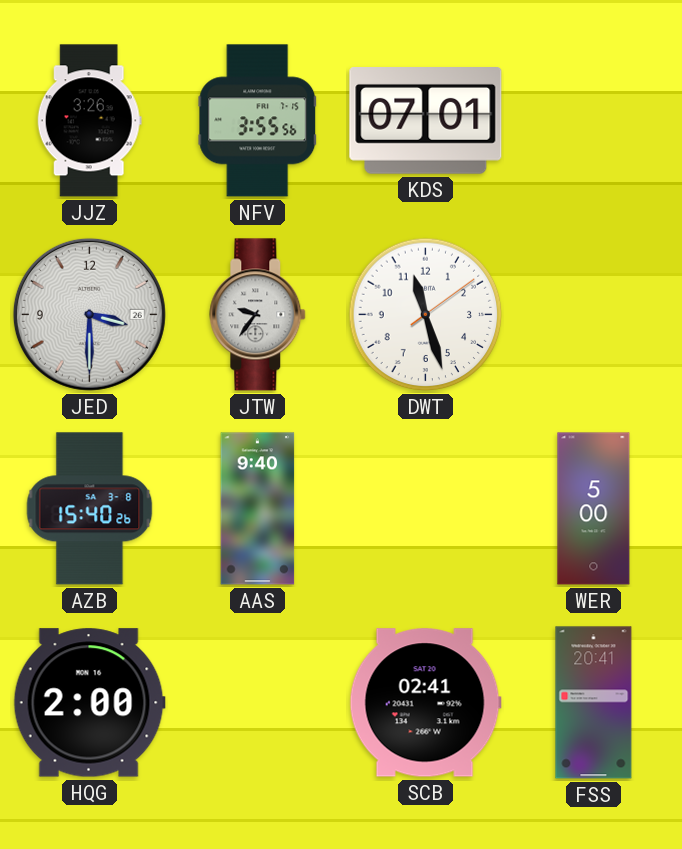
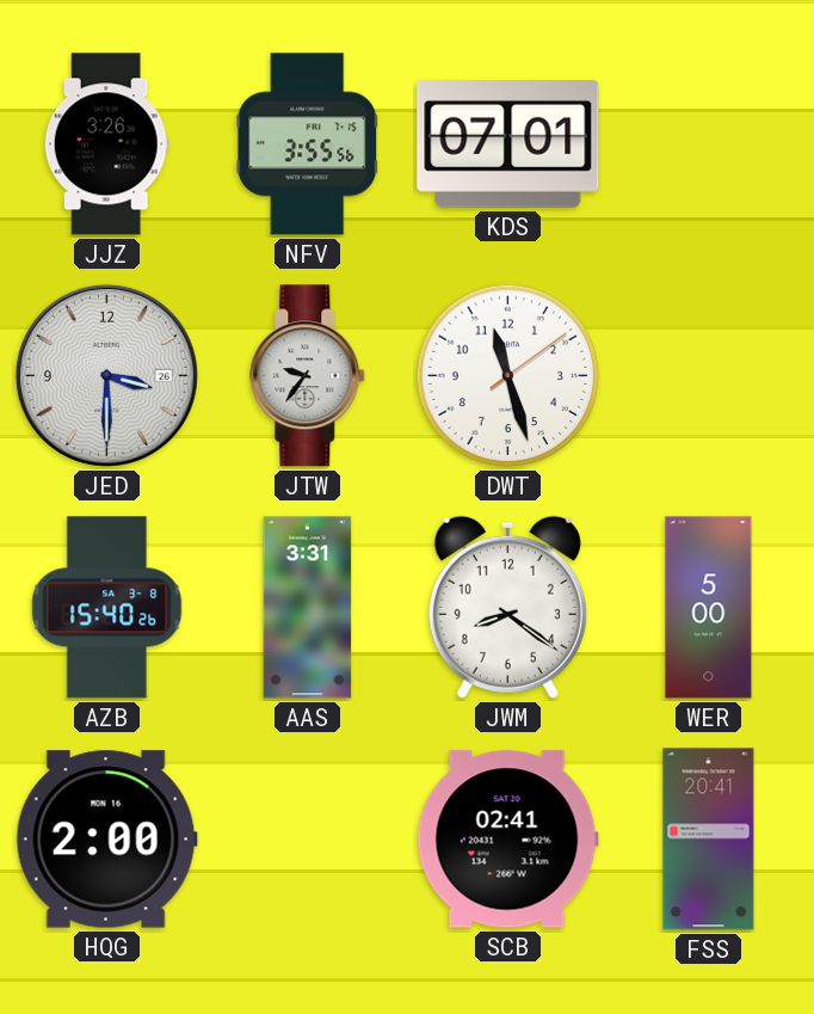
AAS: 9:40 -> 3:31 (308, 608)
JWM: none -> 8:21 (507, 607)
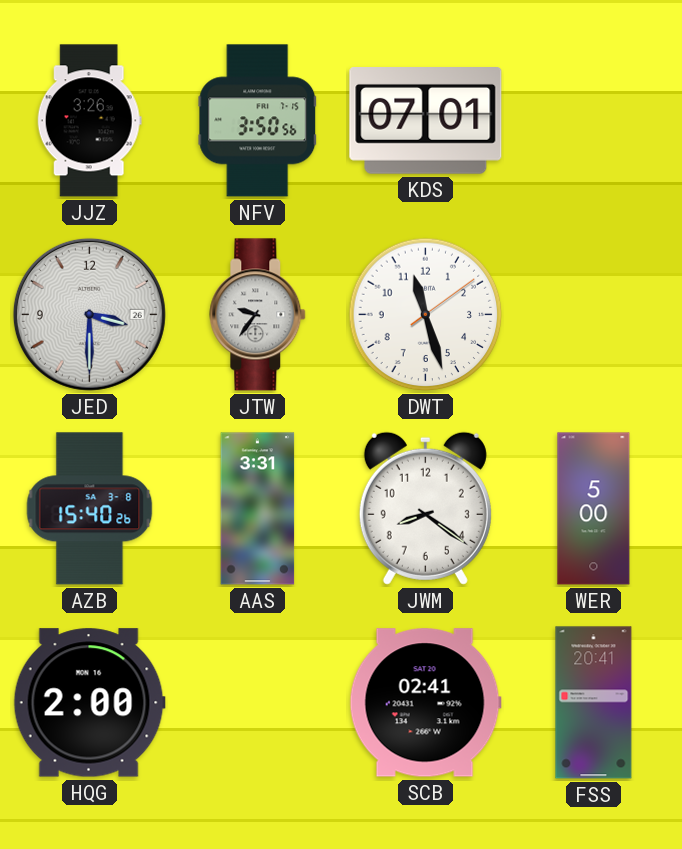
NFV: 3:55 -> 3:50 (258, 121)
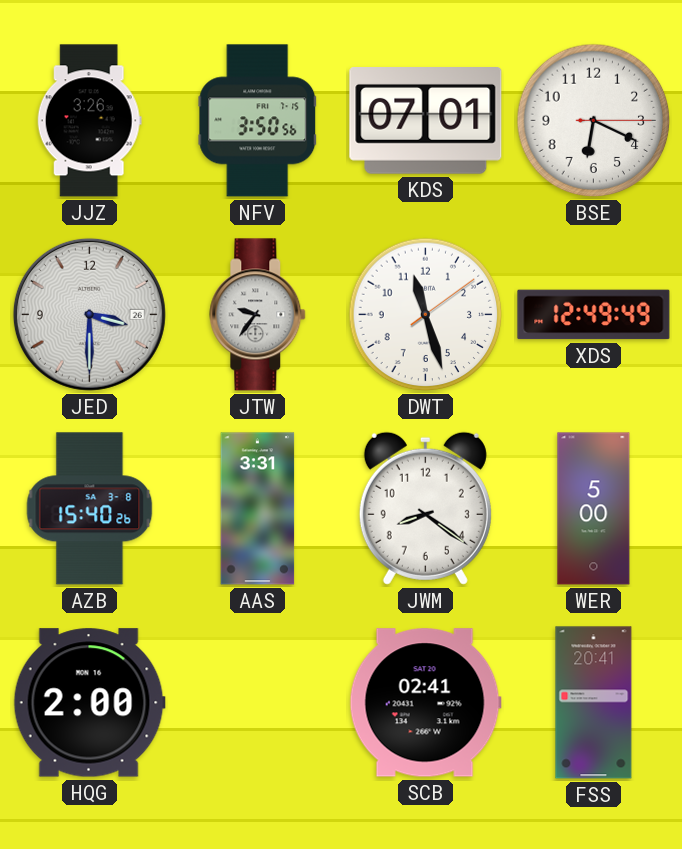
BSE: none -> 6:19 (594, 121)
XDS: none -> 12:49 (594, 315)
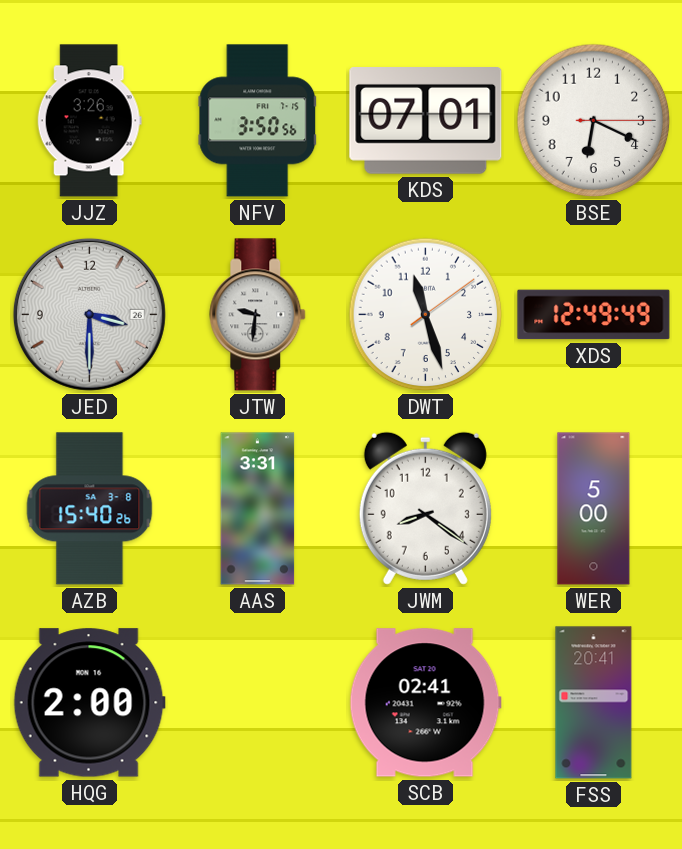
JTW: 9:36 -> 9:31 (258, 315)
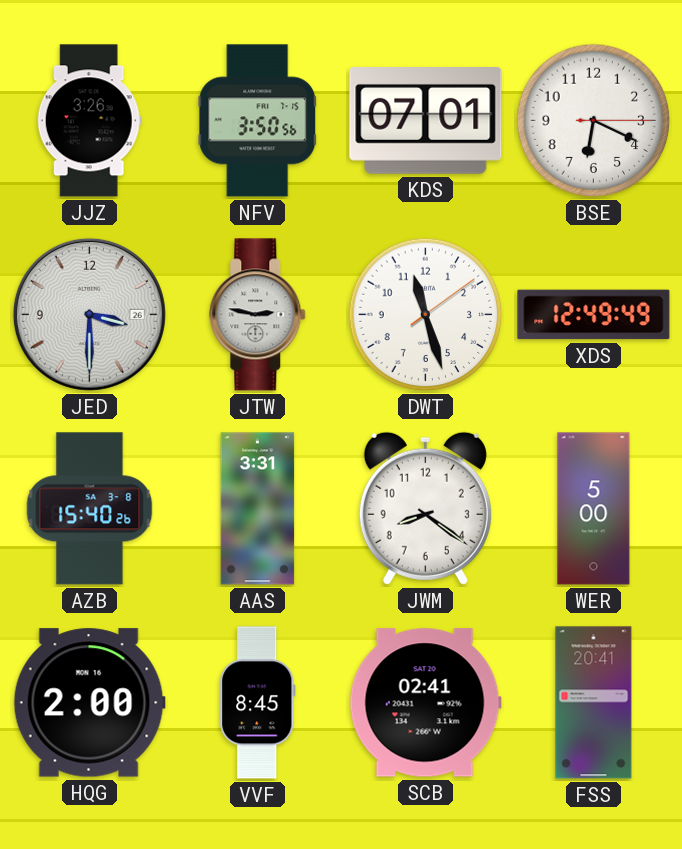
JTW: 9:31 -> 2:47 (258, 315)
VVF: none -> 8:45 (258, 703)
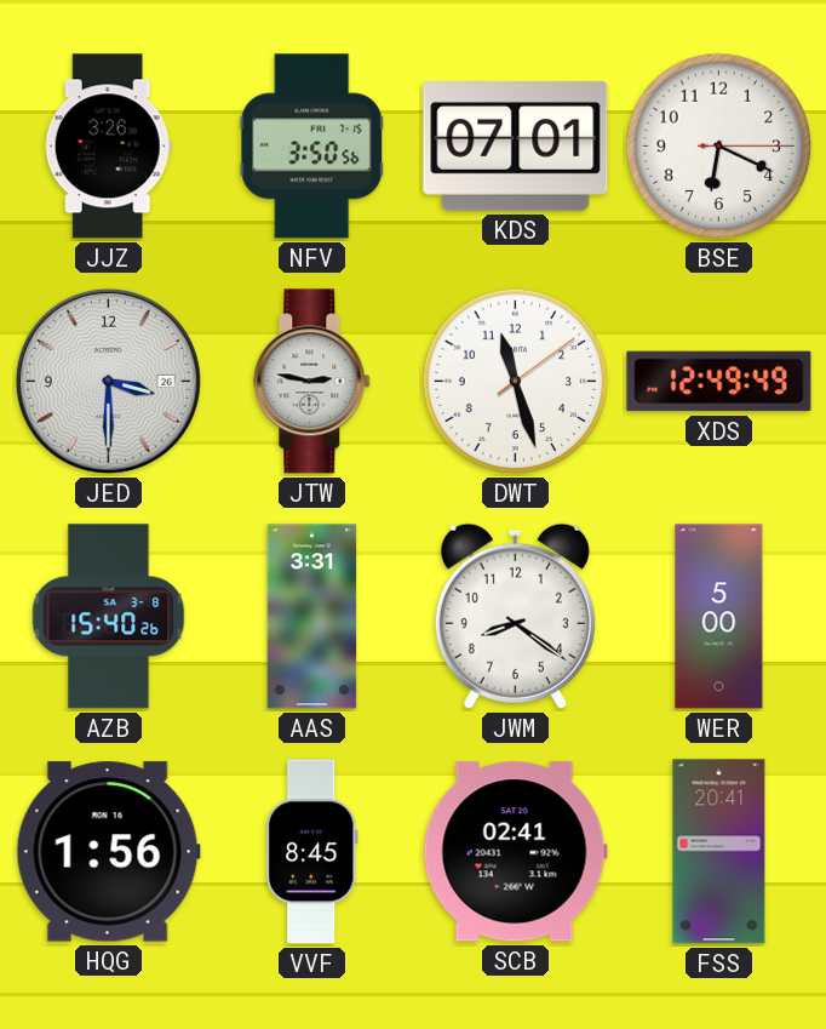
HQG: 2:00 -> 1:56 (108, 852)
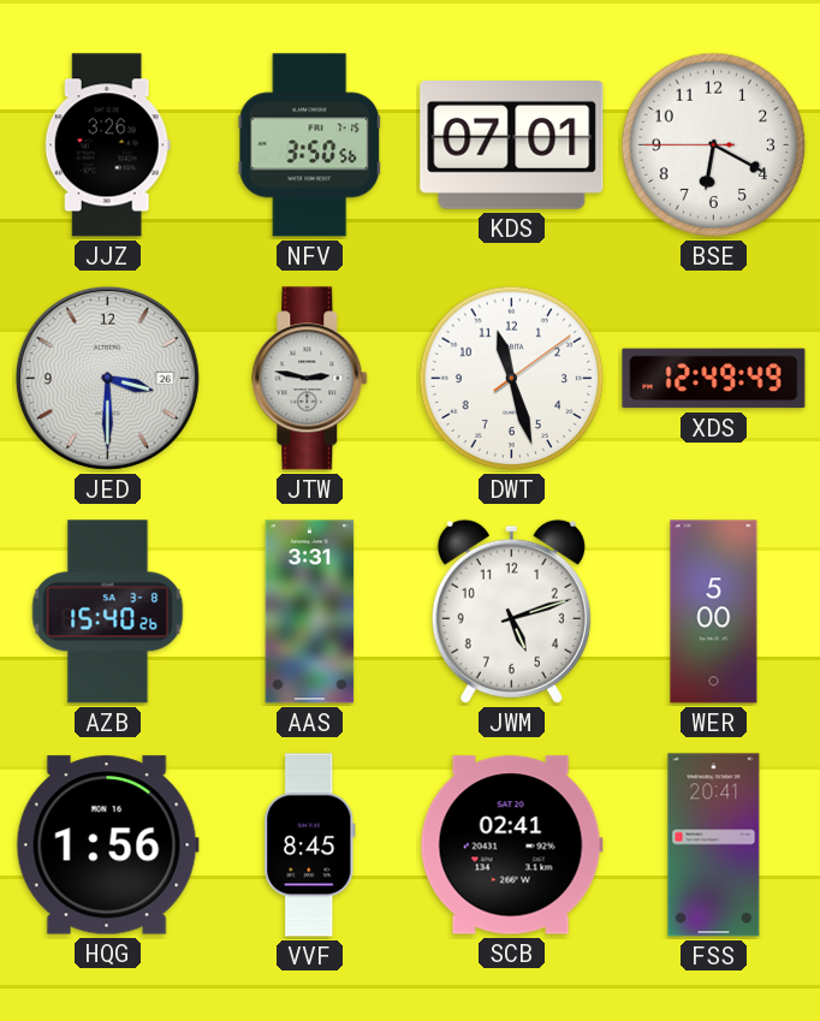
BSE: 6:19:15 -> 6:19:45 (714, 146)
JWM: 8:21 -> 5:12 (511, 611)
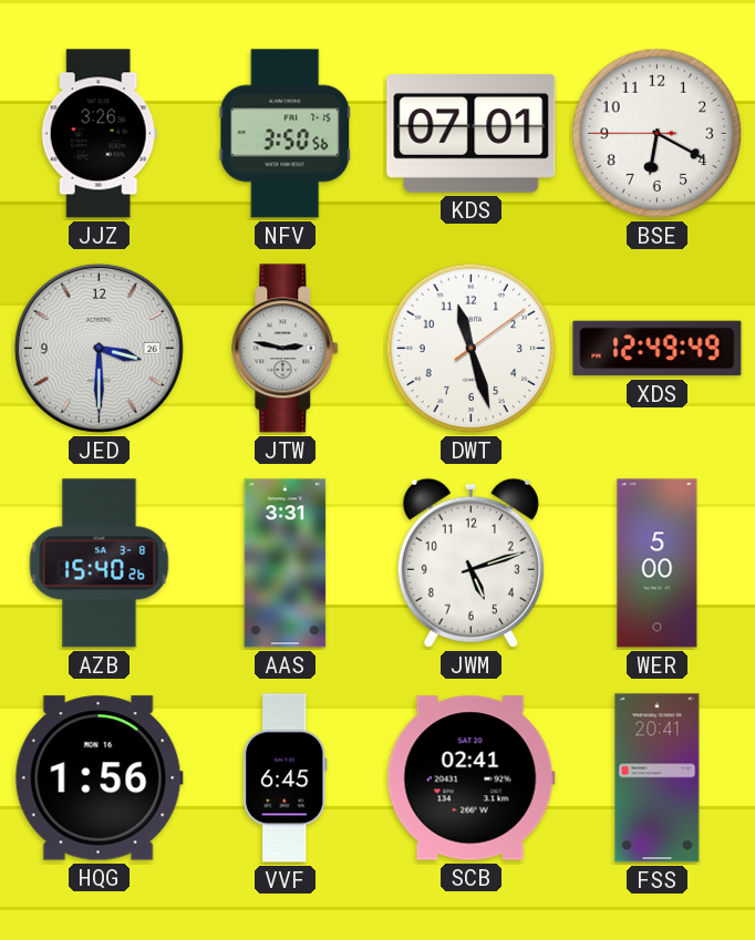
VVF: 8:45 -> 6:45 (286, 778)
